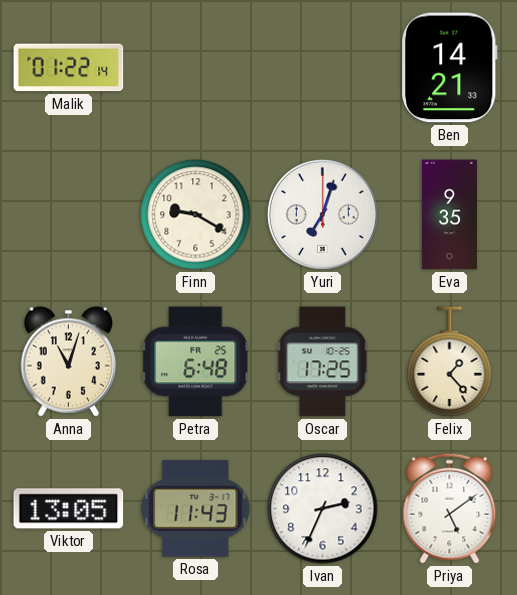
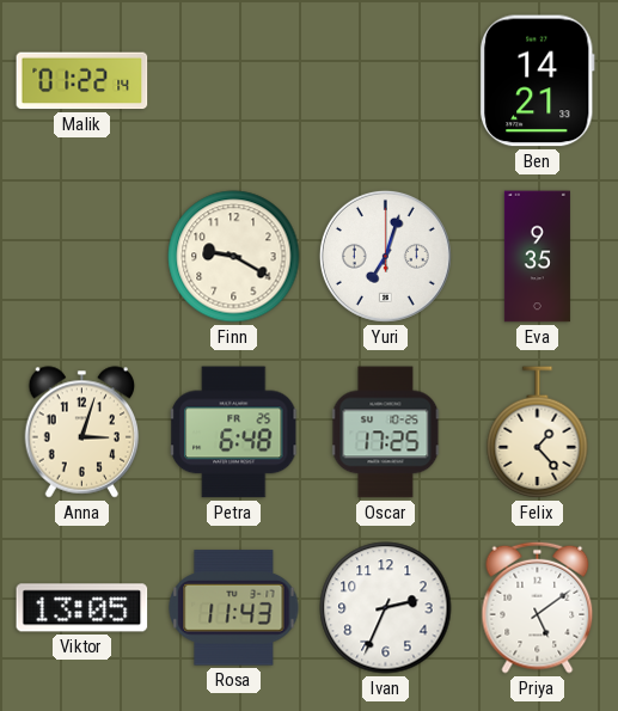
Anna: 11:03 -> 3:03 (82, 433)
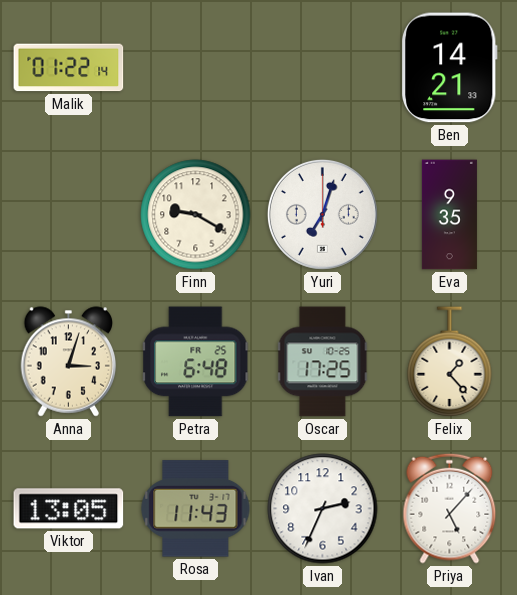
Priya: 5:09 -> 5:07 (450, 508)
